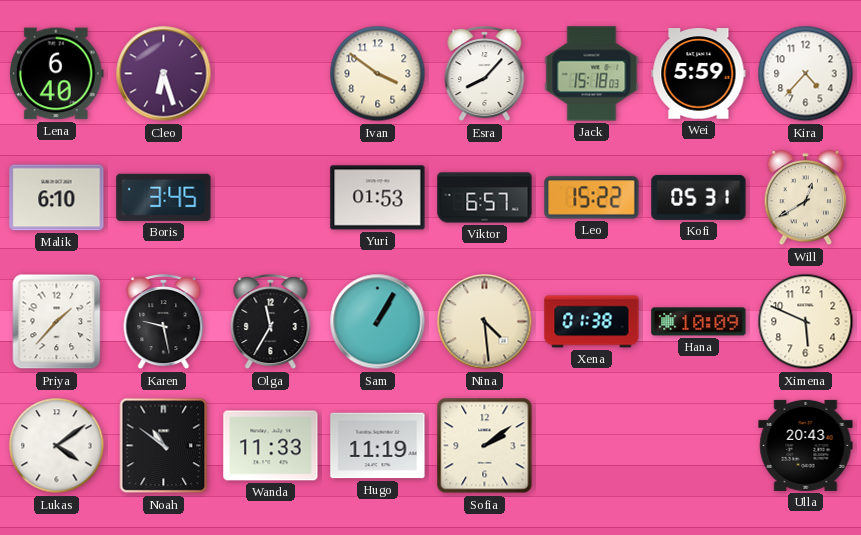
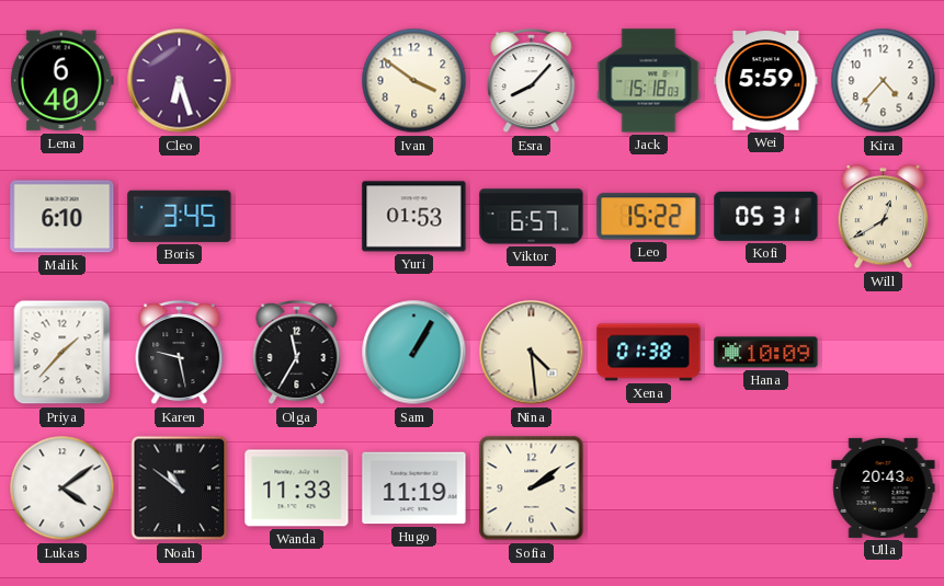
Ximena: 5:49 -> none (806, 322)
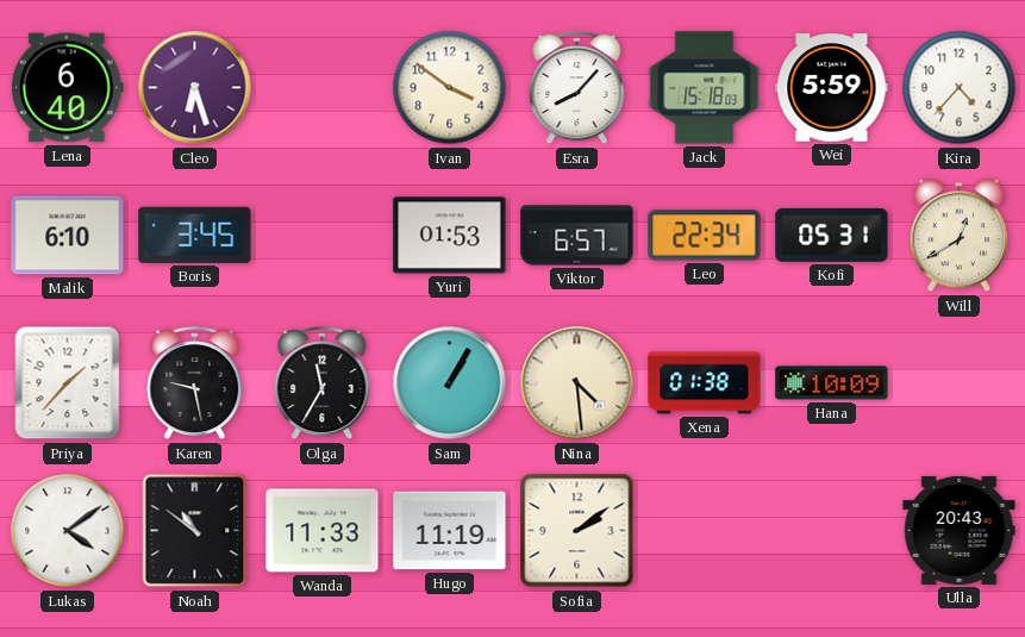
Leo: 15:22 -> 22:34 (705, 236)
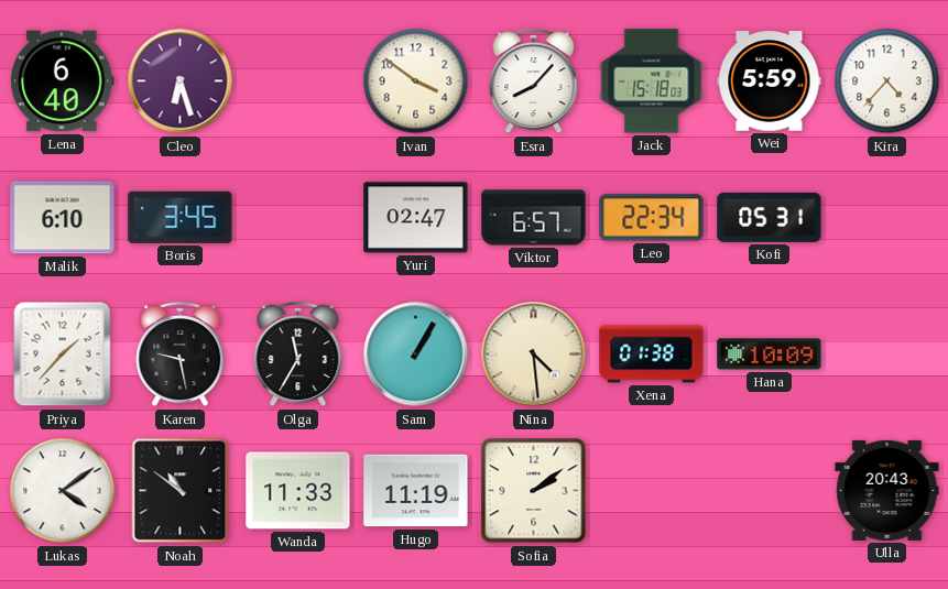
Yuri: 01:53 -> 02:47 (416, 218)
Will: 12:40 -> none (960, 236)
